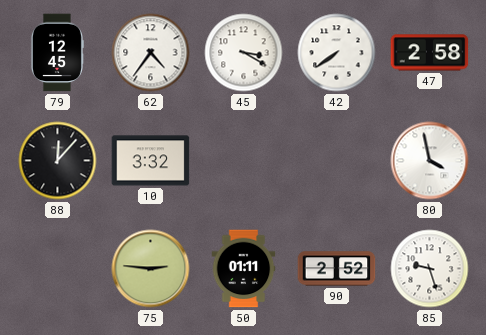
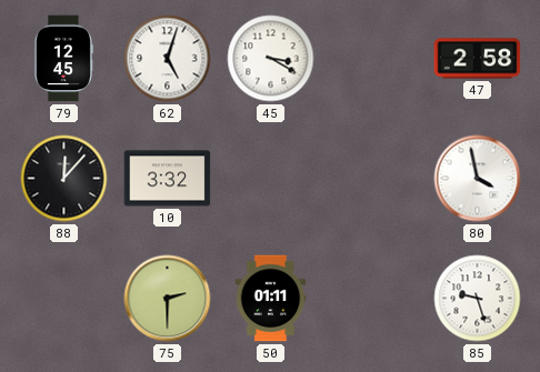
62: 4:36 -> 5:03 (168, 59)
42: 7:39 -> none (337, 53)
75: 2:46 -> 2:30 (168, 299)
90: 2:52 -> none (337, 269)
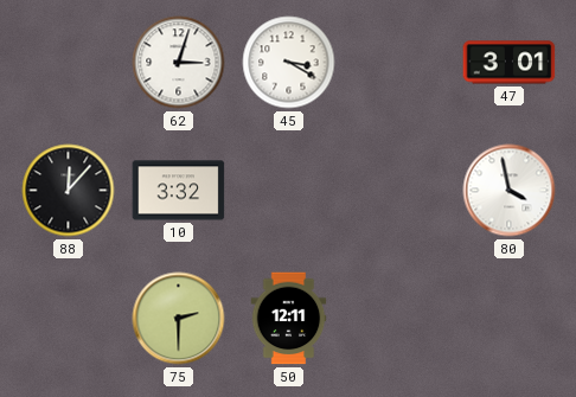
79: 12:45 -> none (63, 59)
62: 5:03 -> 3:03 (179, 63)
47: 2:58 -> 3:01 (510, 63)
50: 01:11 -> 12:11 (289, 319)
85: 9:27 -> none (478, 299)
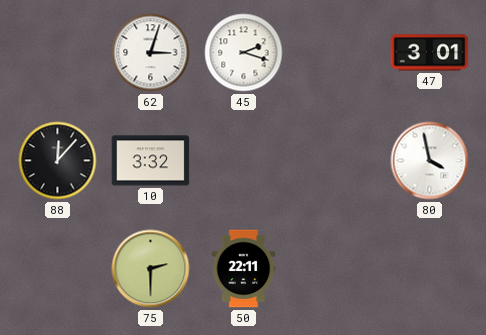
45: 3:20 -> 2:18 (244, 53)
50: 12:11 -> 22:11 (244, 269)
